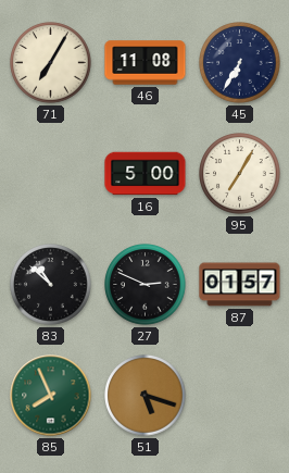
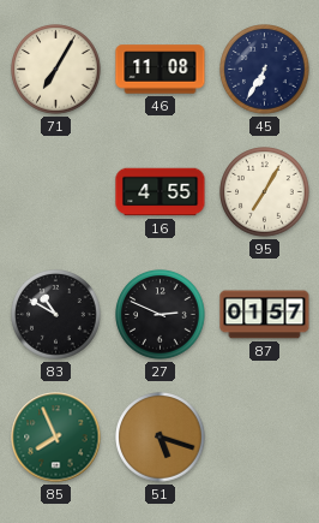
16: 5:00 -> 4:55 (161, 192)
83: 10:52 -> 10:50 (56, 315)
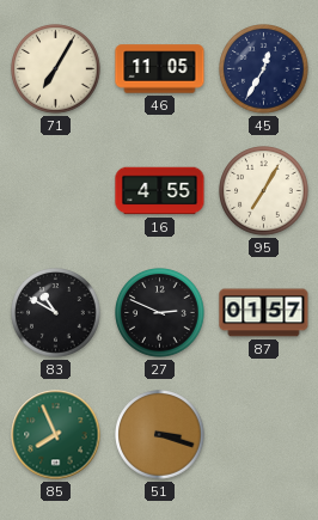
46: 11:08 -> 11:05 (160, 69)
45: 6:35 -> 12:35 (264, 69)
51: 5:18 -> 3:18 (160, 435)
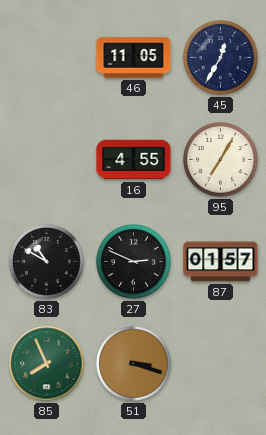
71: 7:05 -> none (56, 69)
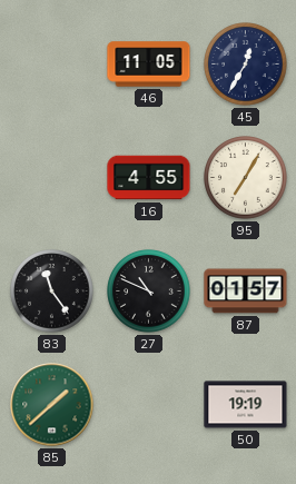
83: 10:50 -> 11:24 (52, 292)
27: 2:49 -> 10:49 (149, 292)
85: 7:56 -> 1:38 (52, 405)
51: 3:18 -> none (134, 364)
50: none -> 19:19 (246, 405)
